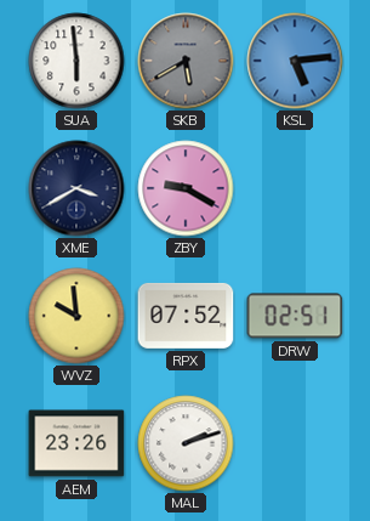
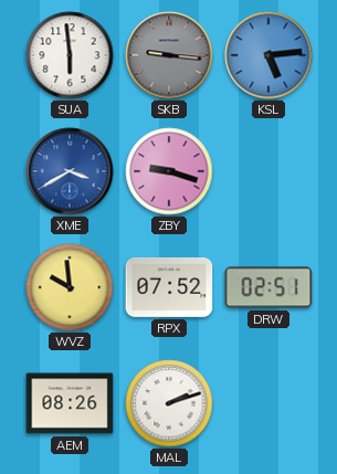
SKB: 5:40 -> 9:16 (169, 55)
XME dial: navy -> blue (70, 171)
ZBY: 9:20 -> 9:18 (169, 171)
AEM: 23:26 -> 08:26 (70, 403)
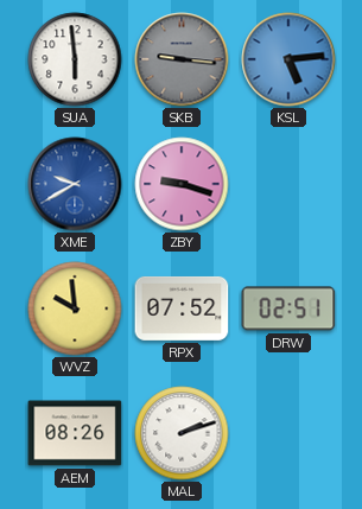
XME: 3:40 -> 9:40 (75, 184)
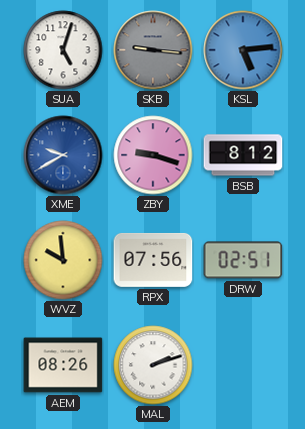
SUA: 5:59 -> 5:03 (63, 50)
BSB: none -> 8:12 (243, 155)
RPX: 07:52 -> 07:56 (153, 260)
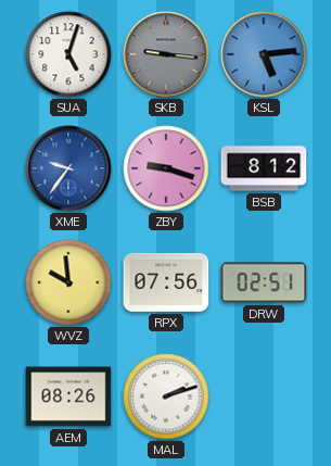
XME: 9:40 -> 9:36 (68, 168)
